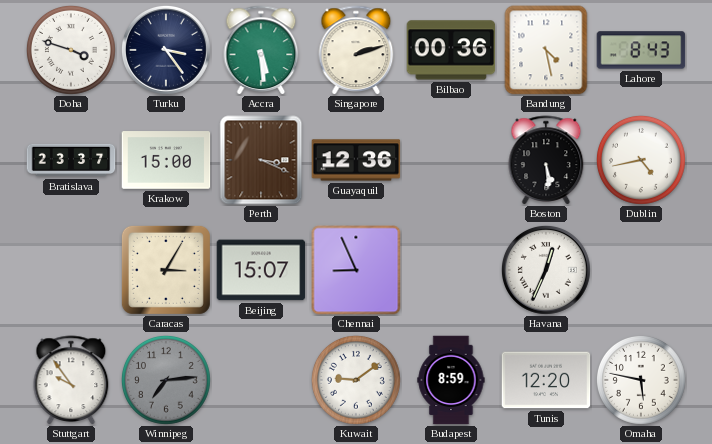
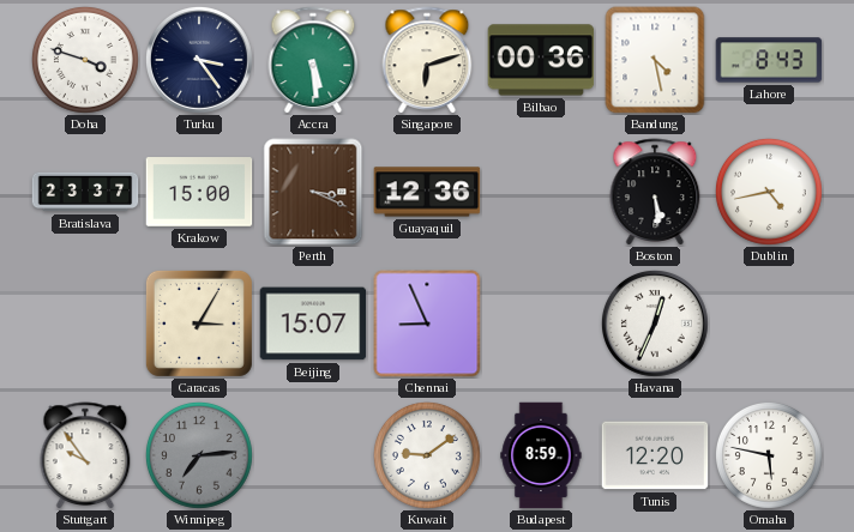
Singapore: 2:12 -> 6:12 (427, 60)
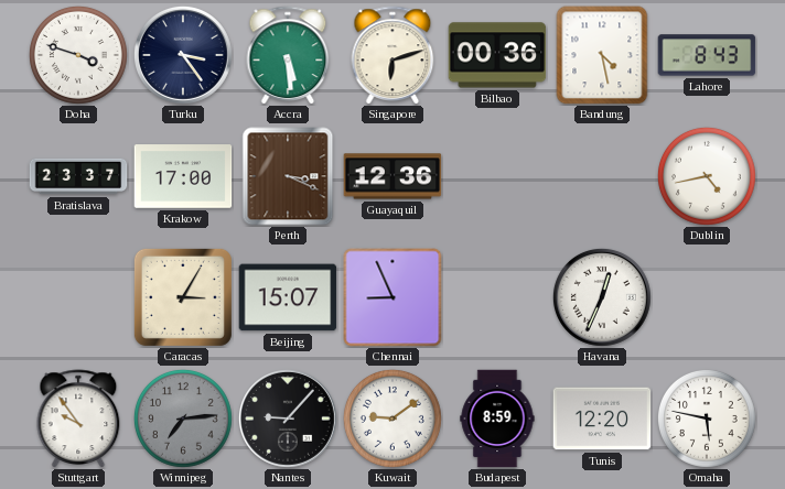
Krakow: 15:00 -> 17:00 (183, 176)
Boston: 5:29 -> none (655, 192)
Nantes: none -> 9:07 (288, 419)
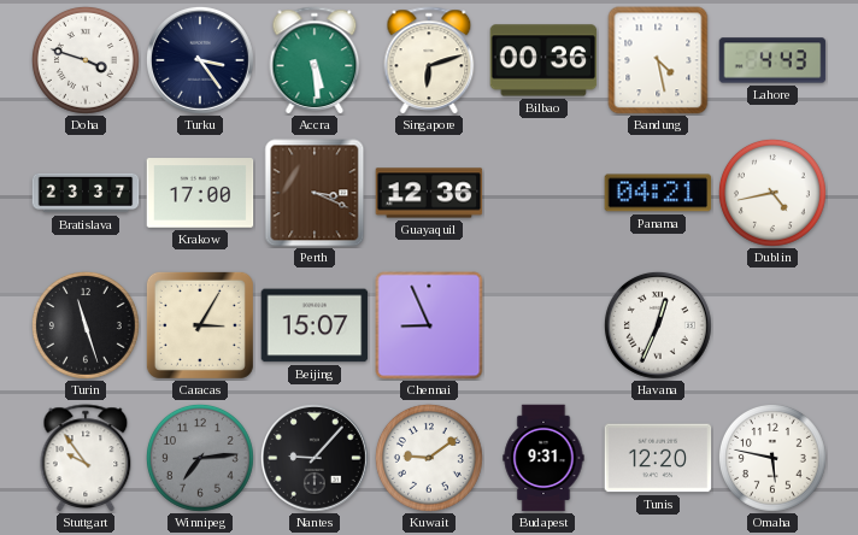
Lahore: 8:43 -> 4:43 (772, 60)
Panama: none -> 04:21 (658, 193)
Turin: none -> 11:27 (86, 325)
Budapest: 8:59 -> 9:31 (543, 458)
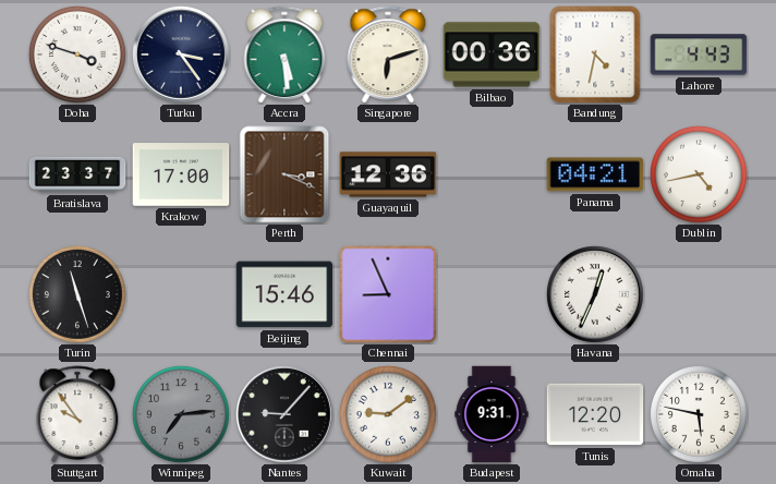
Bandung: 4:28 -> 4:32 (595, 55)
Caracas: 3:05 -> none (200, 325)
Beijing: 15:07 -> 15:46 (284, 294)
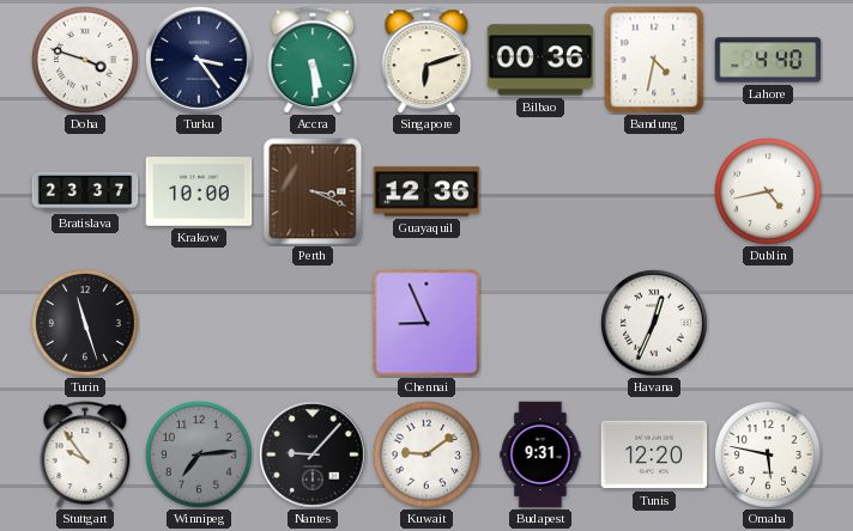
Lahore: 4:43 -> 4:40 (768, 60)
Krakow: 17:00 -> 10:00 (199, 191)
Panama: 04:21 -> none (595, 174)
Beijing: 15:46 -> none (284, 294)
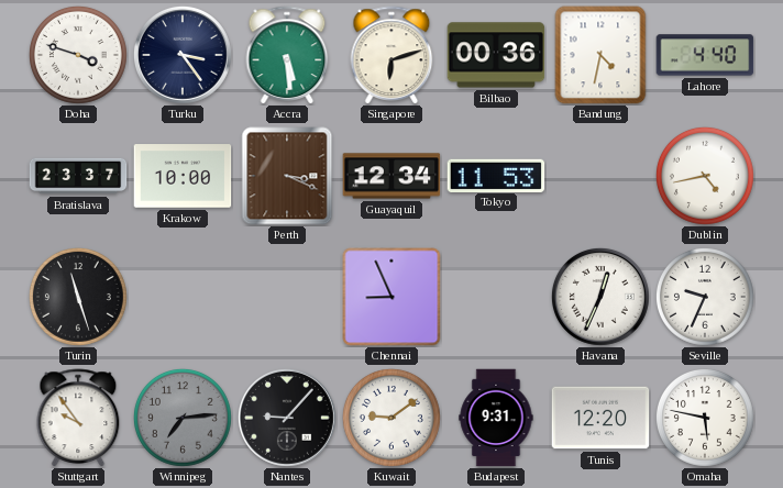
Guayaquil: 12:36 -> 12:34 (392, 176)
Tokyo: none -> 11:53 (496, 175)
Seville: none -> 9:34 (705, 297)
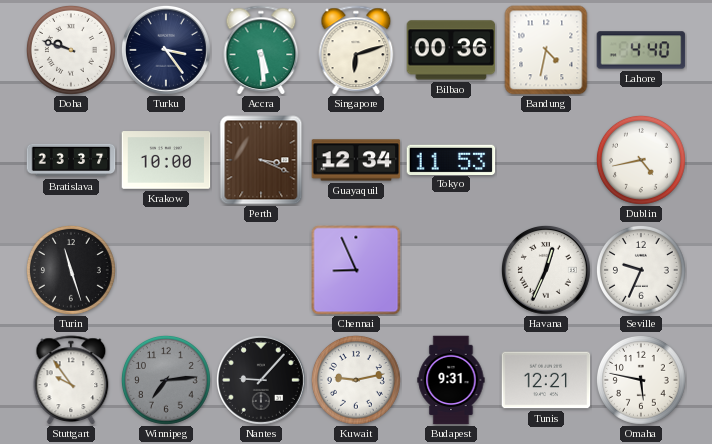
Doha: 3:48 -> 9:48 (71, 50)
Kuwait: 9:09 -> 9:13 (356, 380)
Tunis: 12:20 -> 12:21 (546, 380)
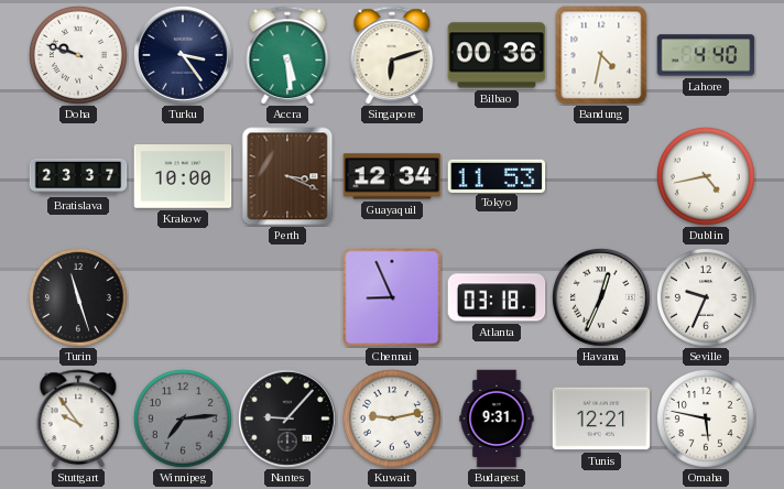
Atlanta: none -> 03:18 (497, 297)
